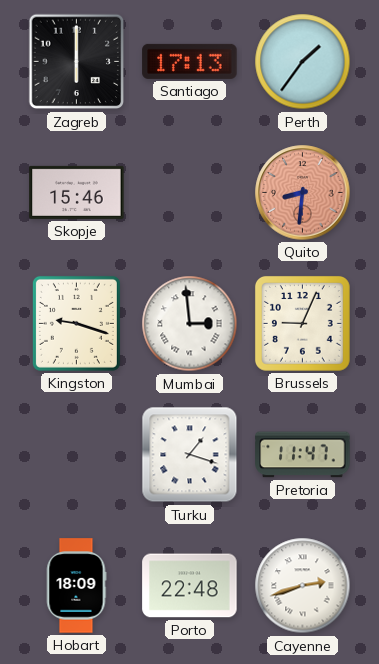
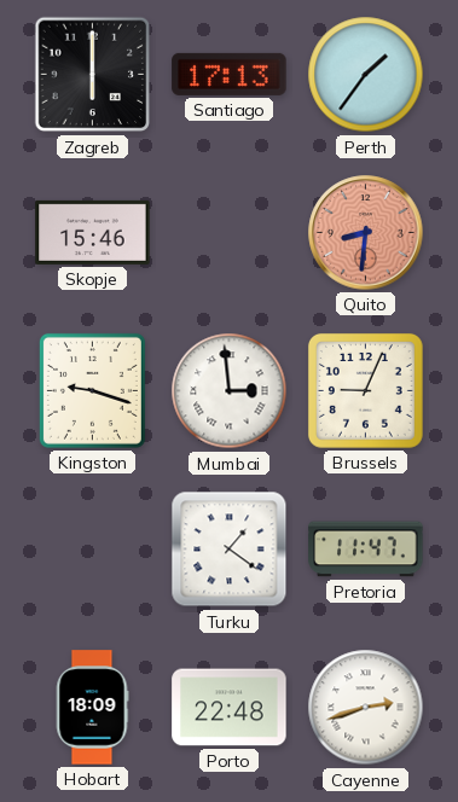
Turku: 1:18 -> 1:21 (230, 550)
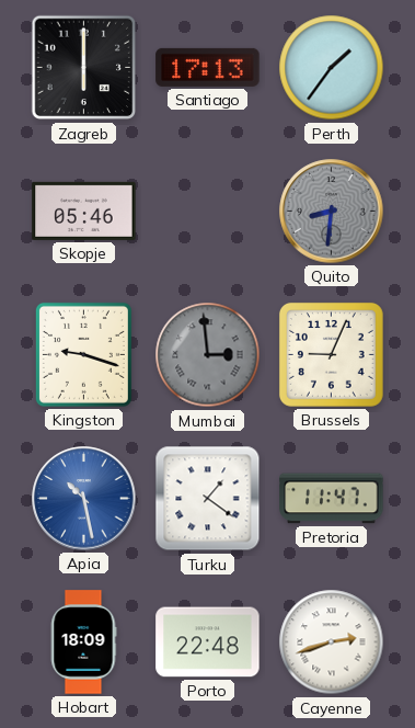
Skopje: 15:46 -> 05:46 (84, 211)
Quito dial: salmon -> grey (332, 212)
Mumbai dial: white -> grey (208, 355)
Apia: none -> 10:28 (84, 499)
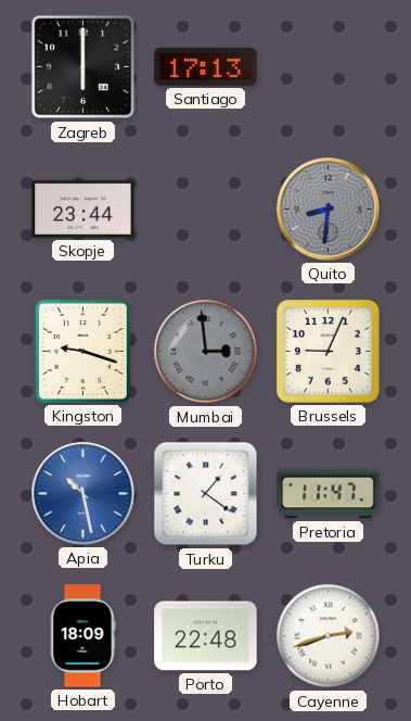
Perth: 1:36 -> none (332, 68)
Skopje: 05:46 -> 23:44 (84, 208)
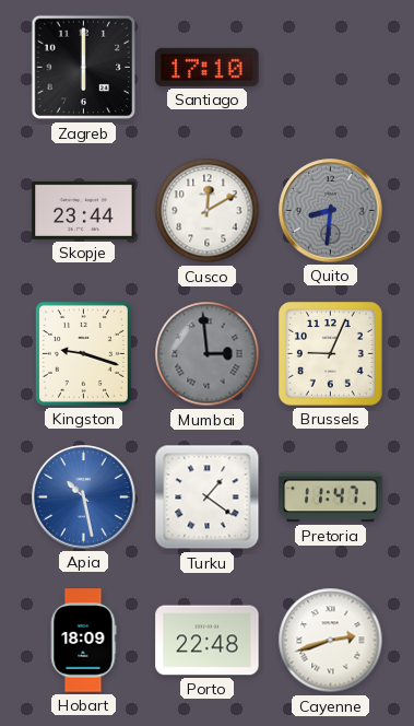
Santiago: 17:13 -> 17:10 (208, 67)
Cusco: none -> 12:10 (208, 211)
